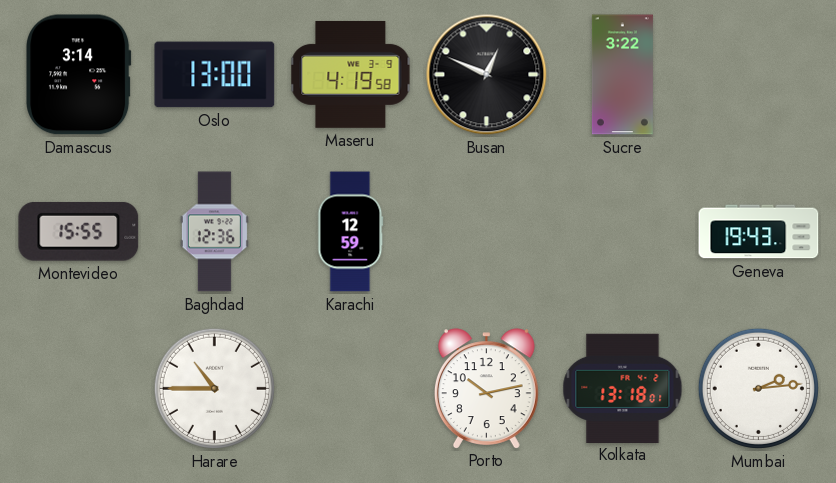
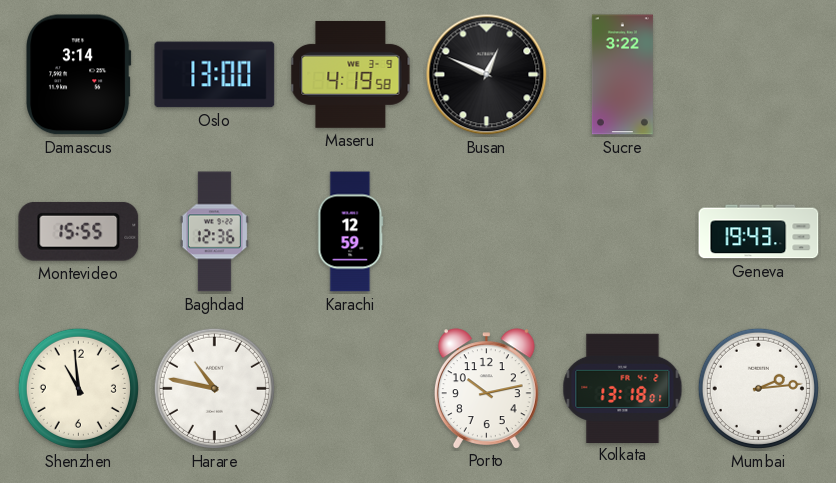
Shenzhen: none -> 10:59 (78, 388)
Harare: 10:45 -> 10:47 (214, 388)
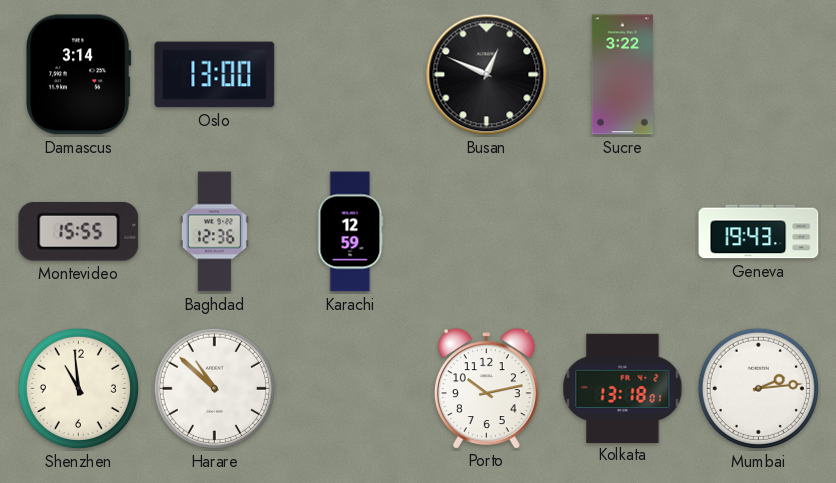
Maseru: 4:19 -> none (351, 74)
Harare: 10:47 -> 10:52 (214, 388)
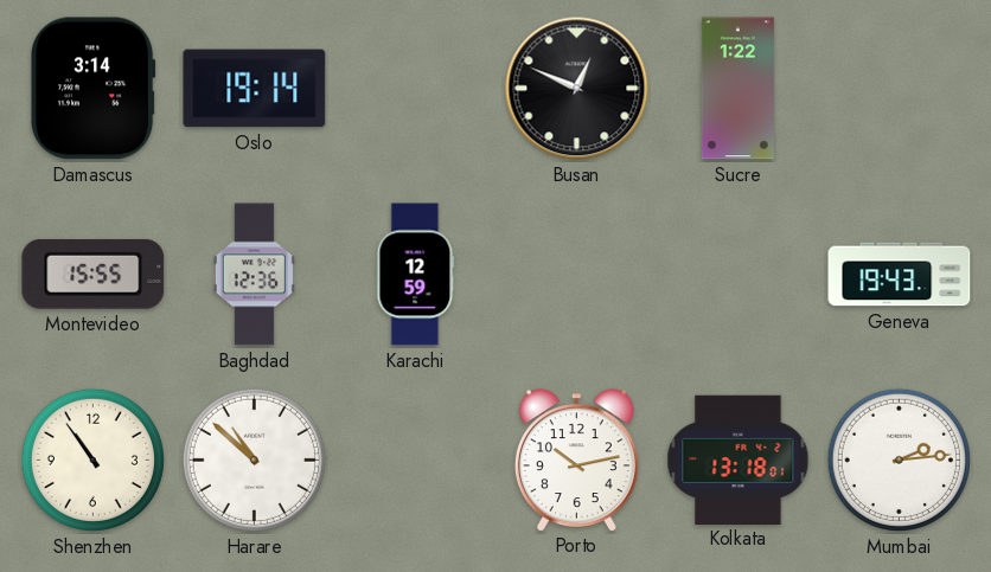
Oslo: 13:00 -> 19:14 (255, 89)
Sucre: 3:22 -> 1:22 (737, 89)
Shenzhen: 10:59 -> 10:54 (92, 459)
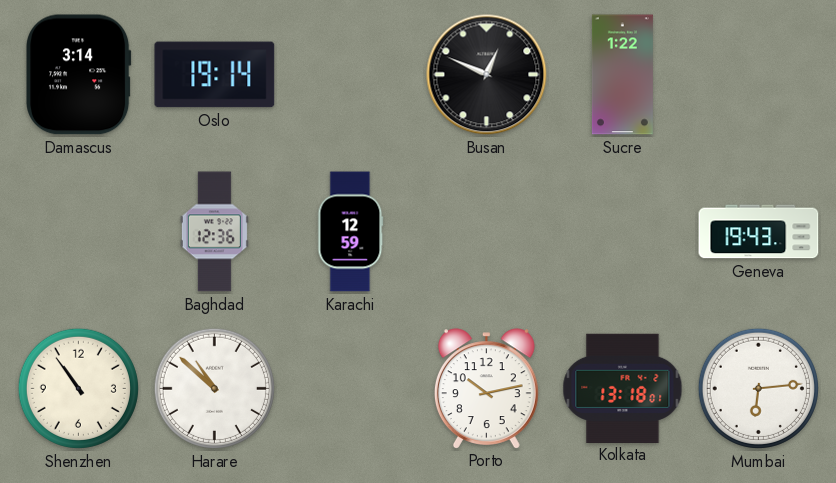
Montevideo: 15:55 -> none (94, 275)
Mumbai: 2:14 -> 6:14 (758, 388)
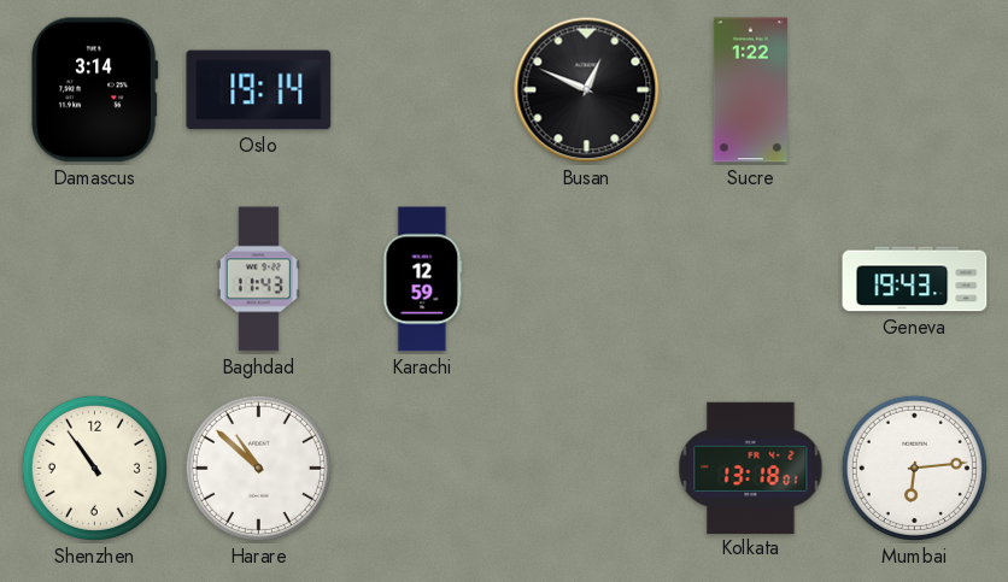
Baghdad: 12:36 -> 11:43 (258, 280)
Porto: 10:13 -> none (486, 388)
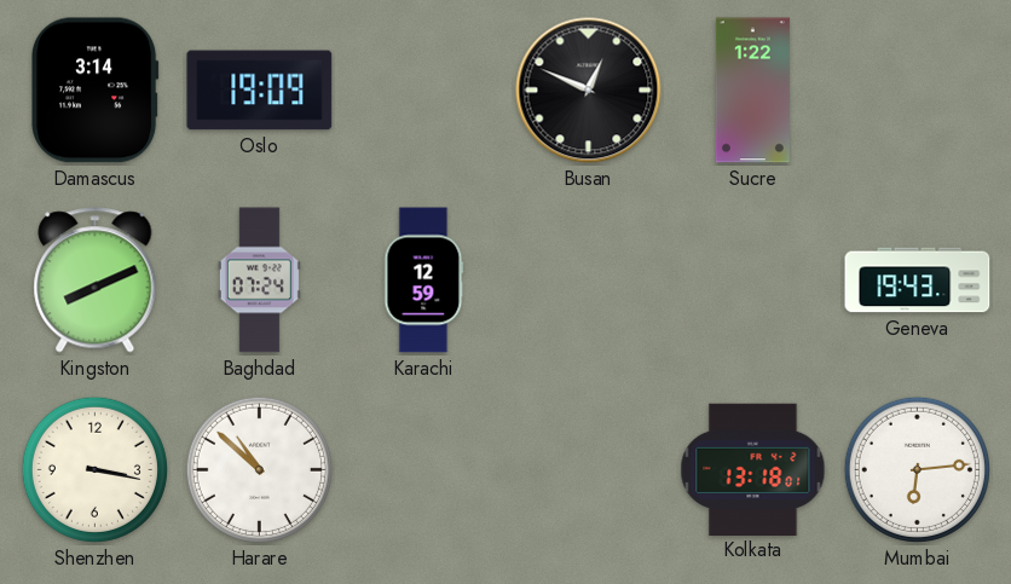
Oslo: 19:14 -> 19:09 (260, 91)
Kingston: none -> 8:11 (96, 281)
Baghdad: 11:43 -> 07:24 (259, 281)
Shenzhen: 10:54 -> 3:17 (94, 469)
